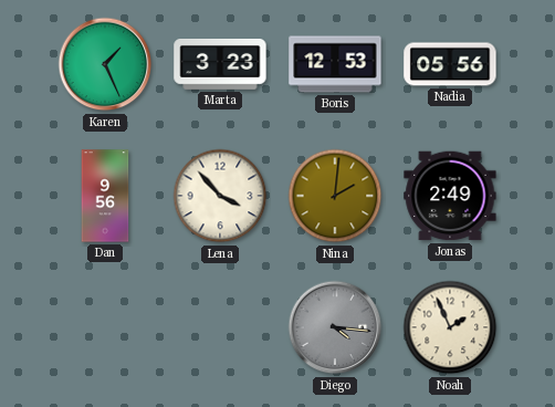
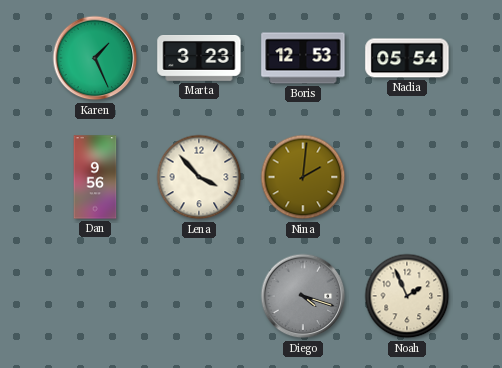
Nadia: 05:56 -> 05:54 (407, 58)
Jonas: 2:49 -> none (450, 196)
Diego: 4:16 -> 4:18 (303, 296)
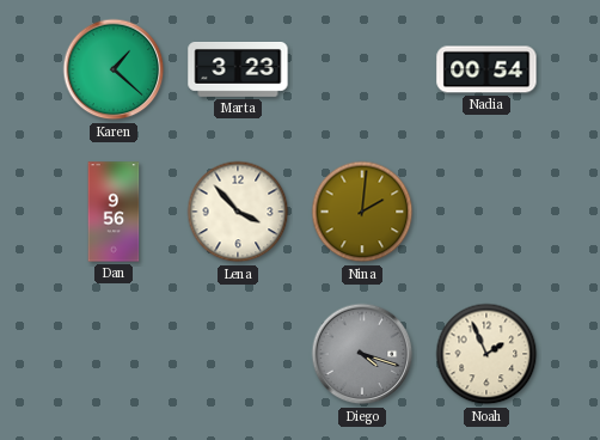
Karen: 1:26 -> 1:22 (114, 69)
Boris: 12:53 -> none (303, 58)
Nadia: 05:54 -> 00:54 (486, 69)
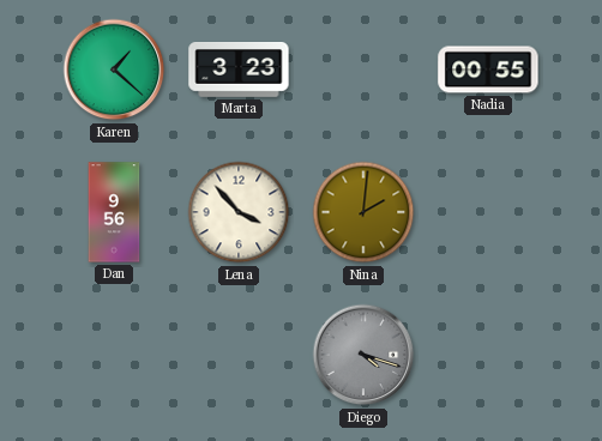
Nadia: 00:54 -> 00:55 (488, 70)
Noah: 1:56 -> none (486, 354)
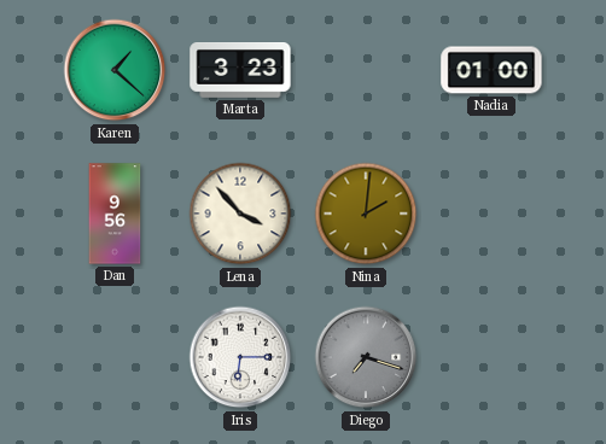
Nadia: 00:55 -> 01:00 (491, 70)
Iris: none -> 6:15 (240, 357)
Diego: 4:18 -> 7:18 (366, 357)
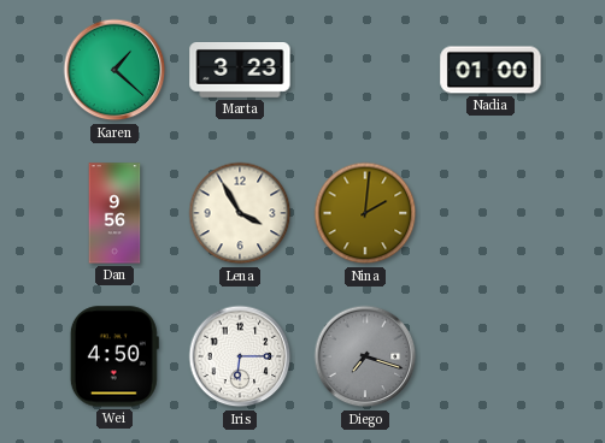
Lena: 3:53 -> 3:55 (240, 213)
Wei: none -> 4:50 (114, 356)
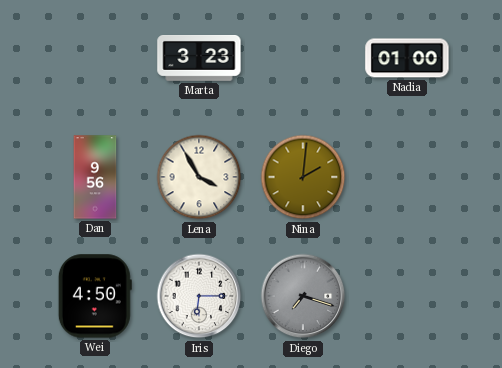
Karen: 1:22 -> none (114, 70)
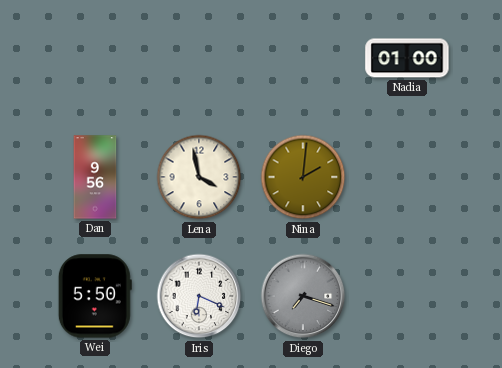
Marta: 3:23 -> none (199, 59)
Lena: 3:55 -> 3:58 (199, 177)
Wei: 4:50 -> 5:50 (95, 296)
Iris: 6:15 -> 6:19 (199, 296)
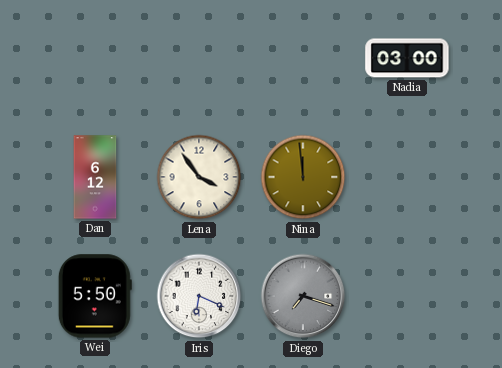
Nadia: 01:00 -> 03:00 (407, 58)
Dan: 9:56 -> 6:12 (95, 177)
Lena: 3:58 -> 3:54 (199, 177)
Nina: 2:01 -> 11:59 (303, 177)
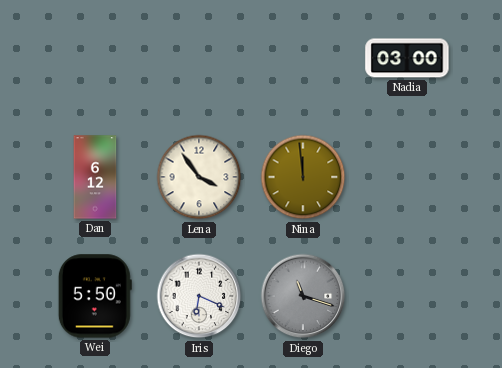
Diego: 7:18 -> 11:18 (303, 296)
